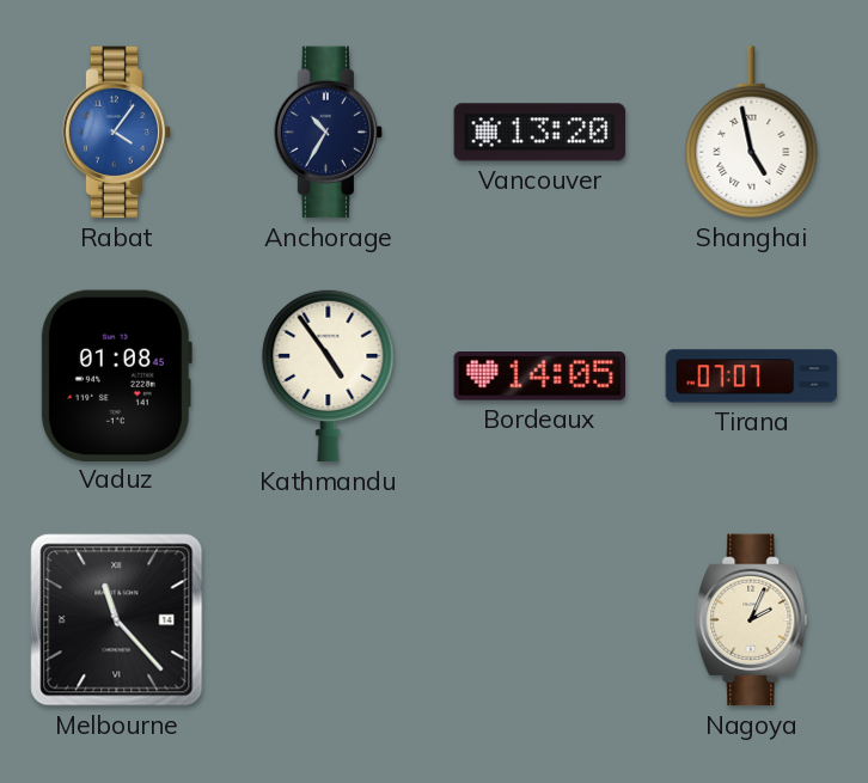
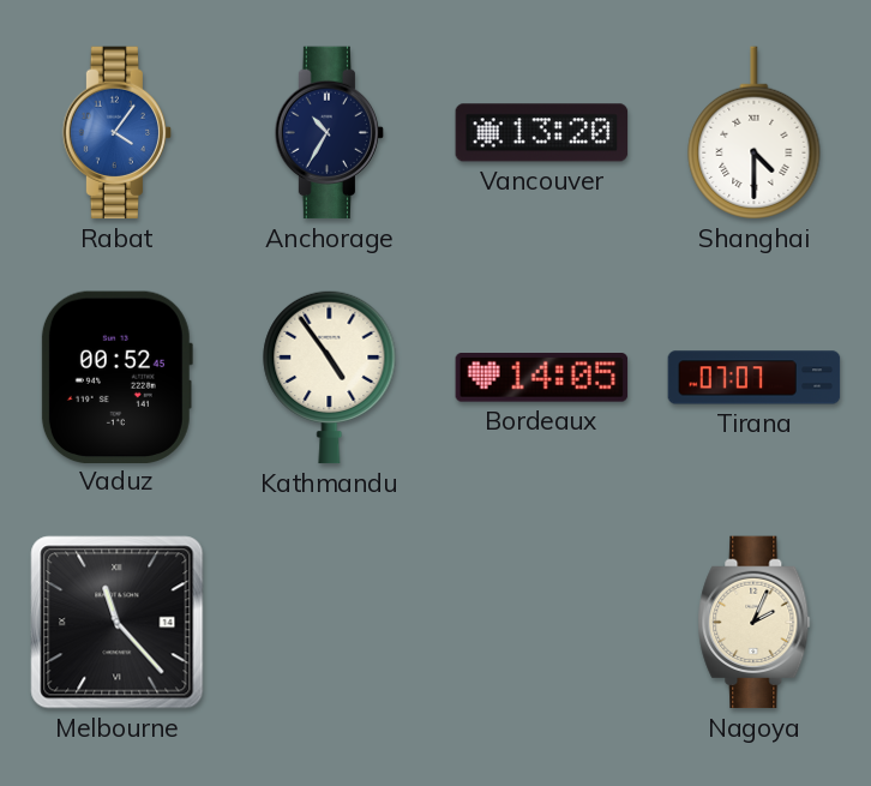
Shanghai: 4:58 -> 4:30 (755, 133)
Vaduz: 01:08 -> 00:52 (116, 377)
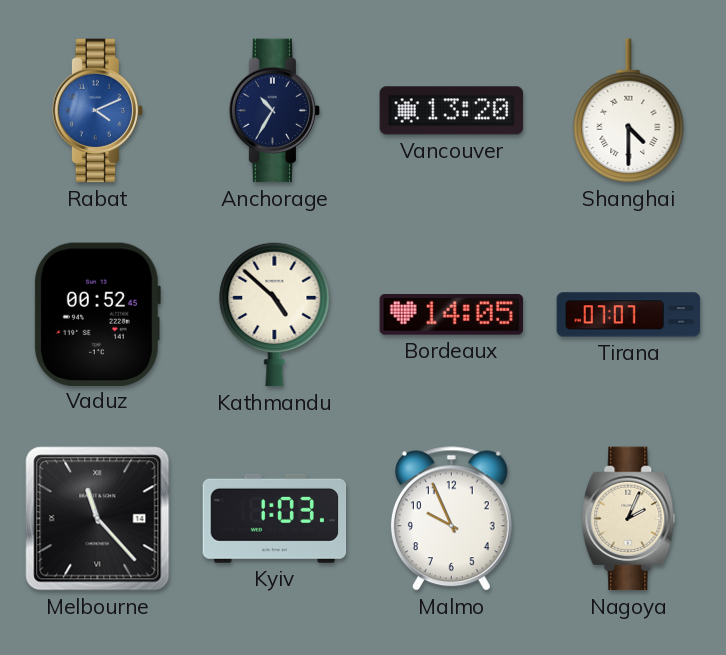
Rabat: 4:06 -> 4:11 (98, 111)
Kathmandu: 4:54 -> 4:52 (275, 314)
Kyiv: none -> 1:03 (275, 518)
Malmo: none -> 9:56 (451, 519)
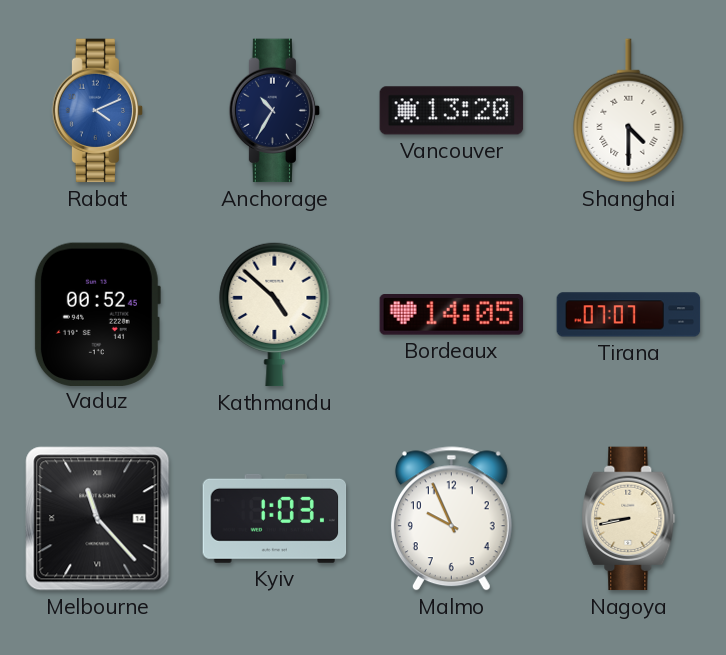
Nagoya: 2:04 -> 8:43 (629, 519)
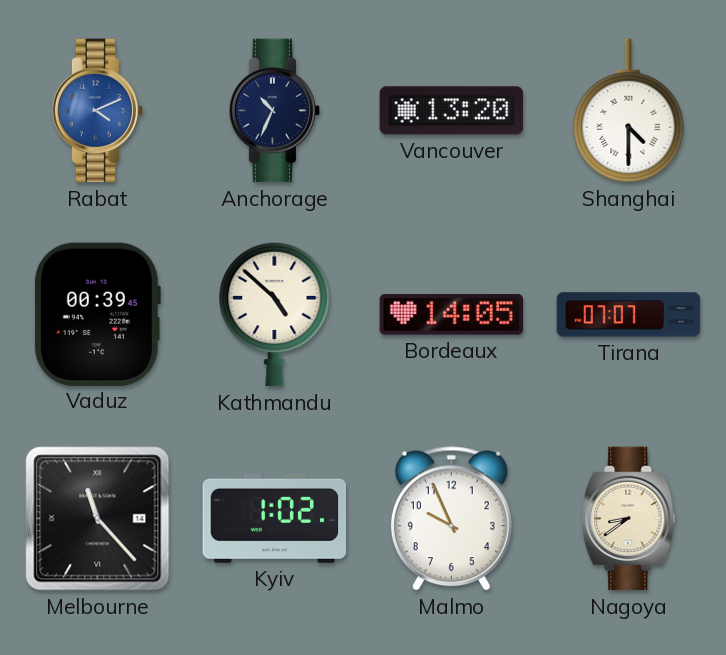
Anchorage: 10:35 -> 10:34 (275, 111)
Vaduz: 00:52 -> 00:39 (97, 314)
Kyiv: 1:03 -> 1:02 (275, 518)
Nagoya: 8:43 -> 8:39 (629, 519)
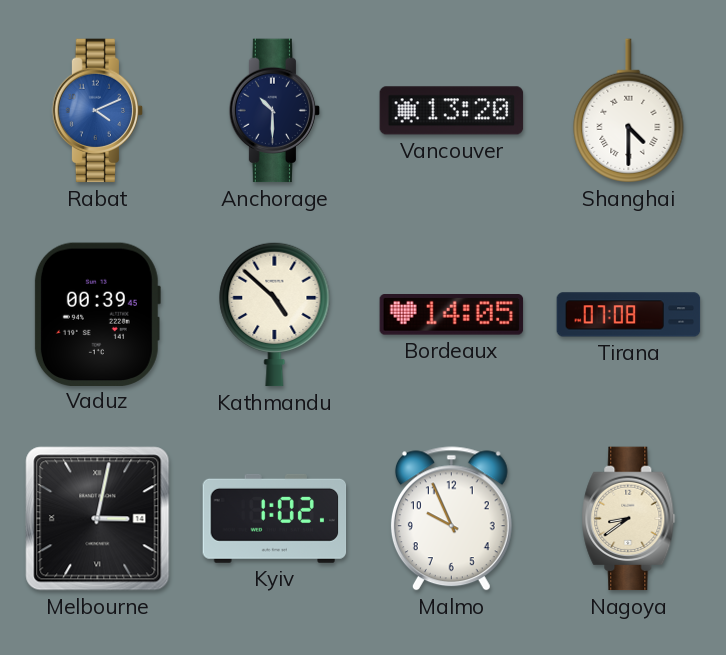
Anchorage: 10:34 -> 10:30 (275, 111)
Tirana: 07:07 -> 07:08 (629, 315)
Melbourne: 11:23 -> 3:02 (98, 519)
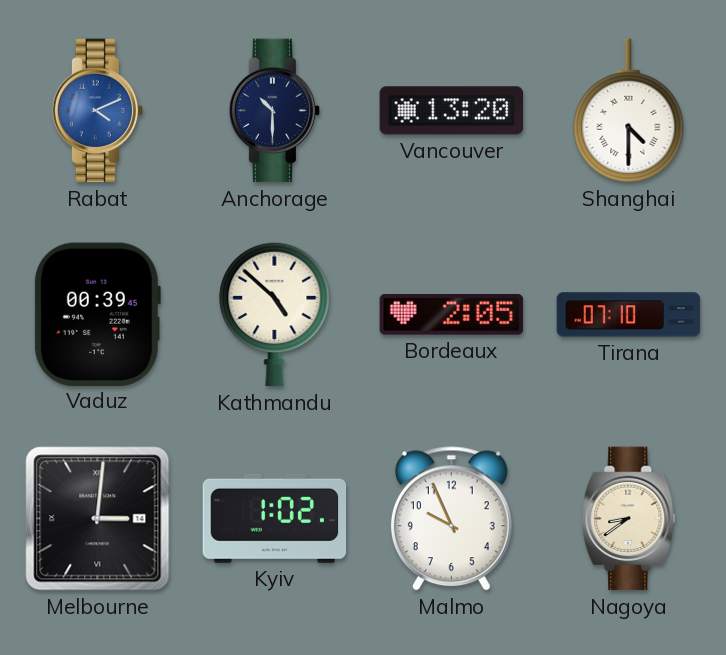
Bordeaux: 14:05 -> 2:05 (452, 315)
Tirana: 07:08 -> 07:10 (629, 315)
Melbourne: 3:02 -> 3:01 (98, 519)
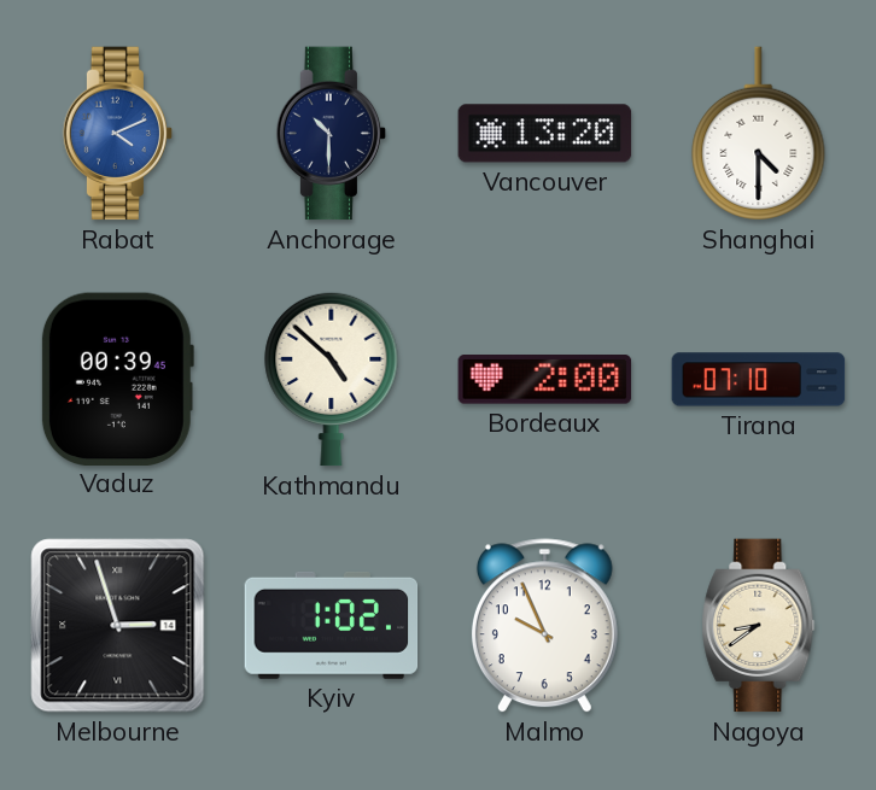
Bordeaux: 2:05 -> 2:00 (545, 380)
Melbourne: 3:01 -> 2:57 (118, 626)
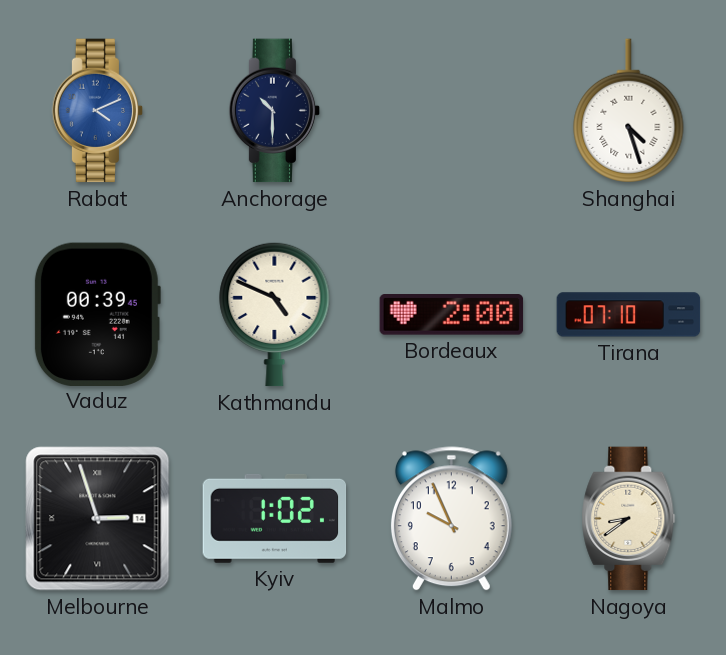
Vancouver: 13:20 -> none (545, 134)
Shanghai: 4:30 -> 4:27 (629, 111)
Kathmandu: 4:52 -> 4:49 (275, 314)
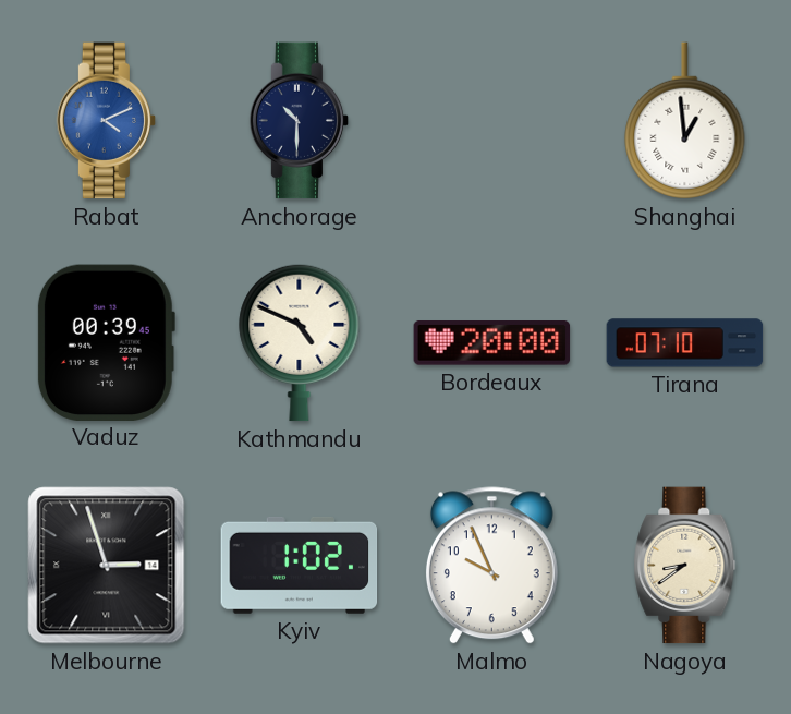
Shanghai: 4:27 -> 12:59 (685, 121)
Bordeaux: 2:00 -> 20:00 (492, 343)
